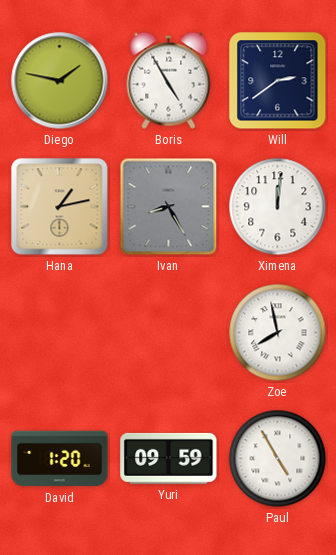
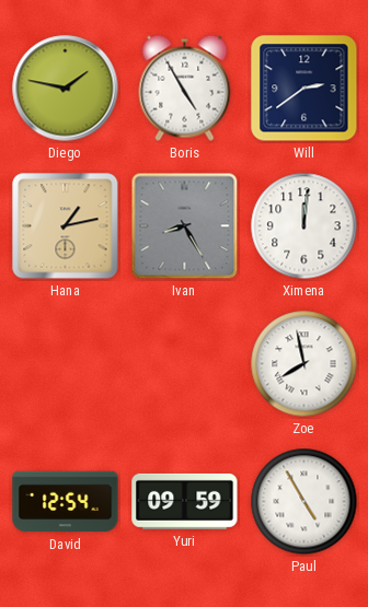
David: 1:20 -> 12:54 (66, 502)
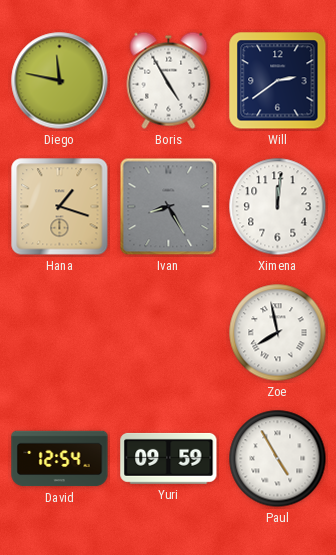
Diego: 1:47 -> 11:47 (60, 81)
Hana: 1:13 -> 1:18 (60, 207)
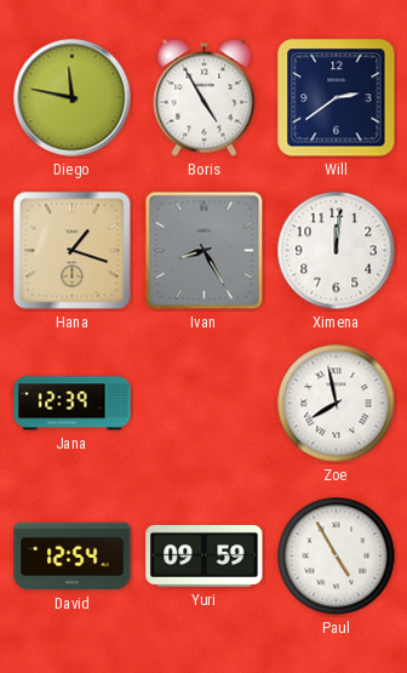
Jana: none -> 12:39 (73, 404)
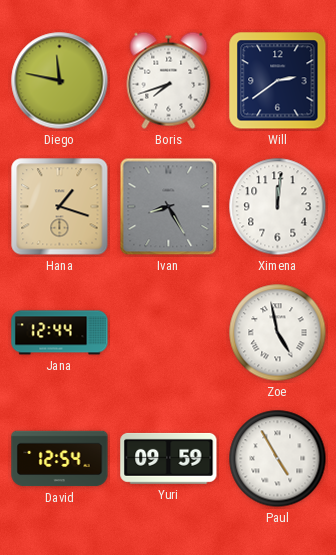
Boris: 4:55 -> 7:42 (169, 80)
Jana: 12:39 -> 12:44 (60, 333)
Zoe: 7:58 -> 4:58 (278, 333)
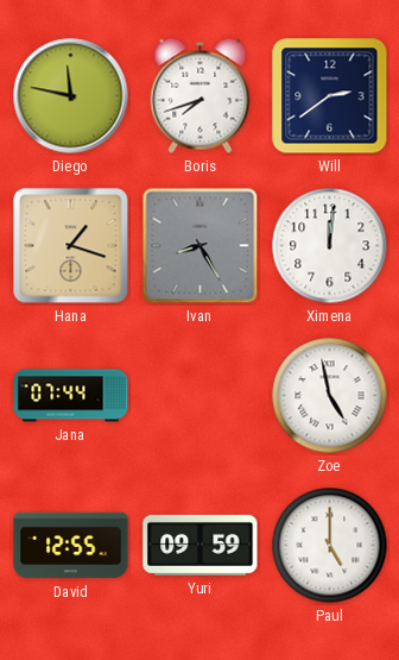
Jana: 12:44 -> 07:44 (71, 396)
David: 12:54 -> 12:55 (71, 546)
Paul: 4:55 -> 5:00 (330, 546)
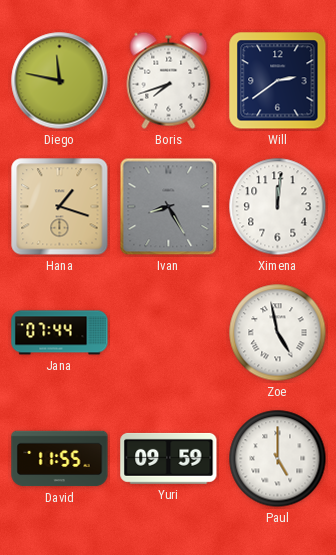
David: 12:55 -> 11:55 (60, 459)
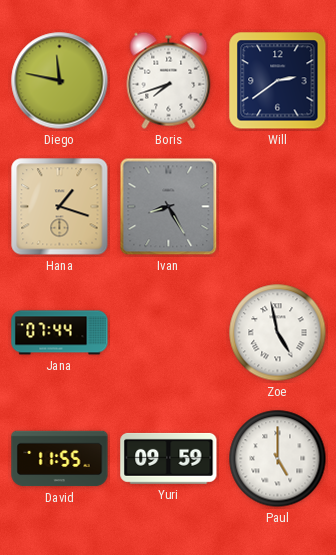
Ximena: 12:01 -> none (278, 207)
